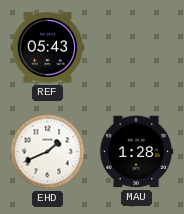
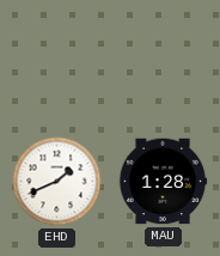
REF: 05:43 -> none (48, 48)
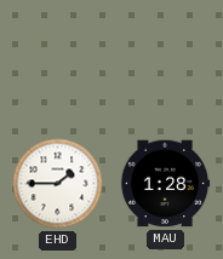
EHD: 1:41 -> 1:45 (58, 184)
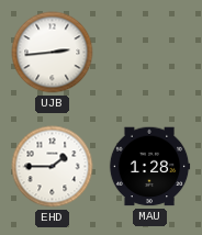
UJB: none -> 2:44 (53, 53)
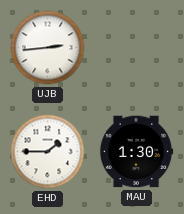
MAU: 1:28 -> 1:30 (136, 152)
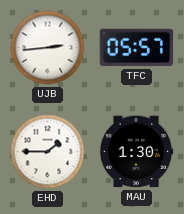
TFC: none -> 05:57 (137, 48)
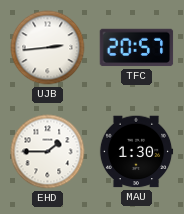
TFC: 05:57 -> 20:57 (137, 48)
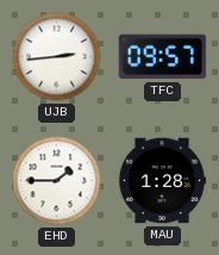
TFC: 20:57 -> 09:57 (163, 57)
MAU: 1:30 -> 1:28 (162, 181)
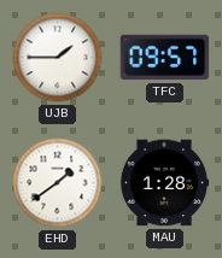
UJB: 2:44 -> 1:45 (58, 58)
EHD: 1:45 -> 1:39 (58, 183)
